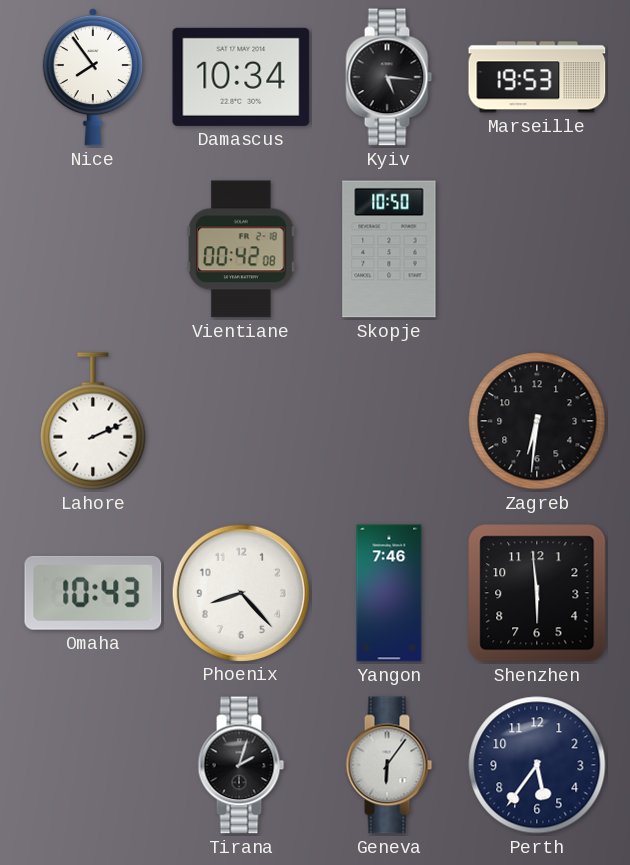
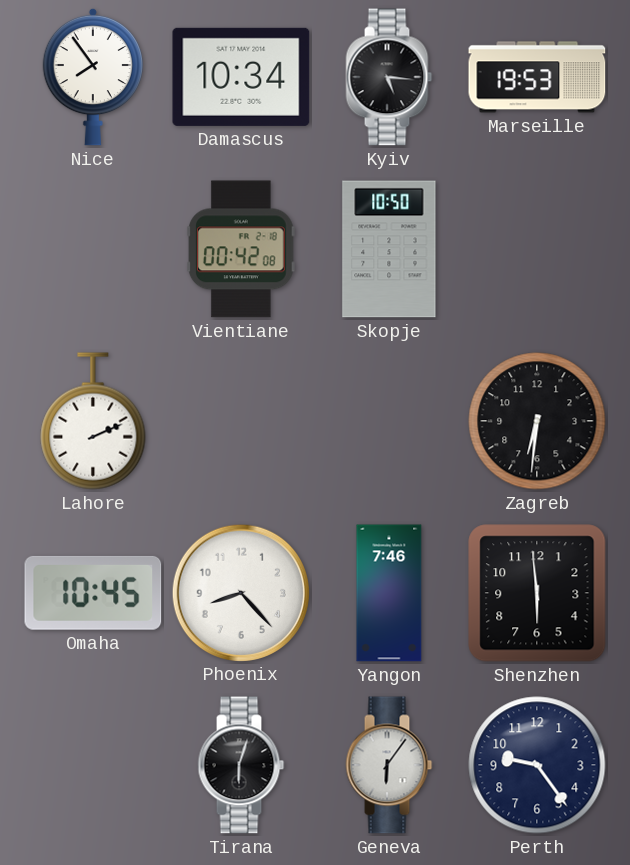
Omaha: 10:43 -> 10:45 (93, 593)
Tirana: 2:03 -> 6:03 (241, 765)
Perth: 5:36 -> 9:24 (537, 765)
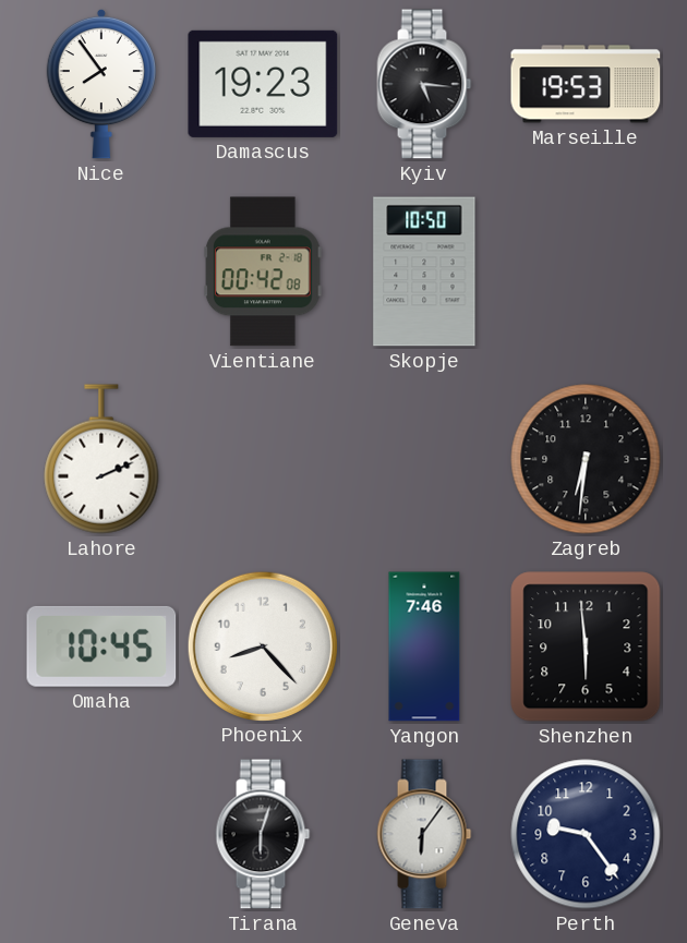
Damascus: 10:34 -> 19:23 (263, 84)
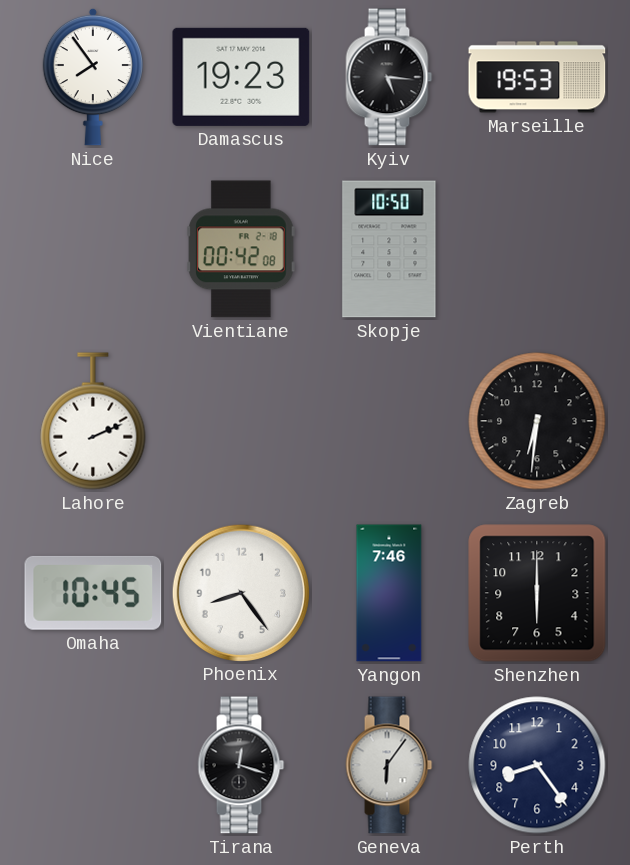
Phoenix: 8:23 -> 8:24 (240, 592)
Shenzhen: 5:59 -> 6:00 (537, 593)
Tirana: 6:03 -> 12:18 (241, 765)
Perth: 9:24 -> 8:24 (537, 765)
